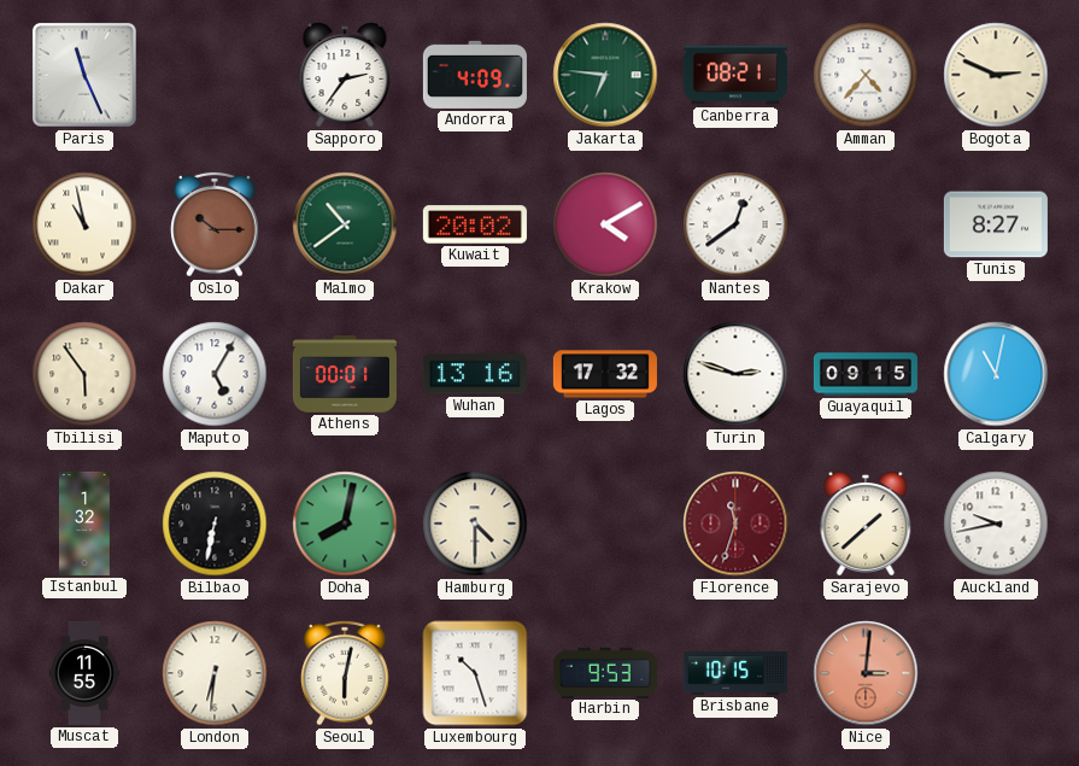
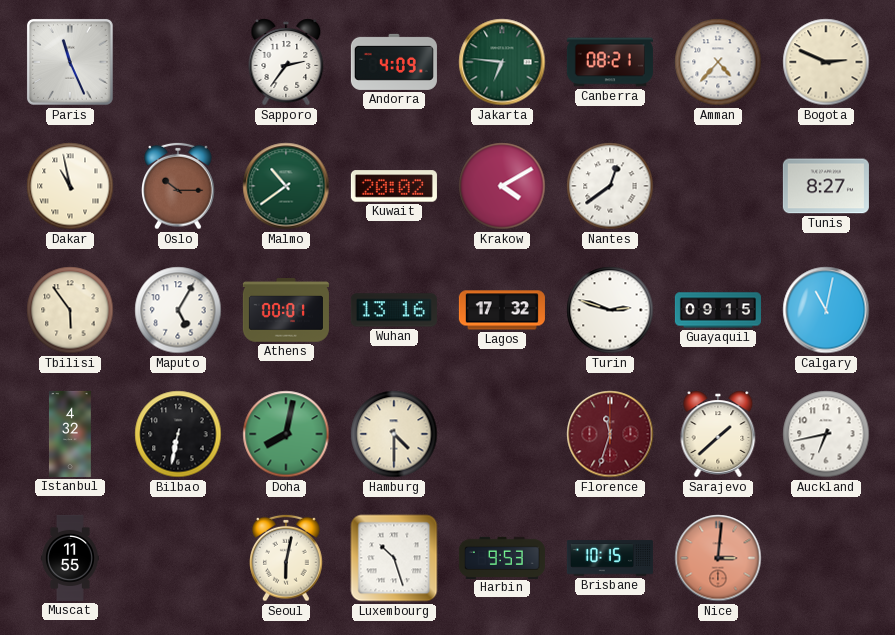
Istanbul: 1:32 -> 4:32 (70, 434)
Auckland: 9:43 -> 6:43 (826, 434)
London: 6:31 -> none (215, 673)
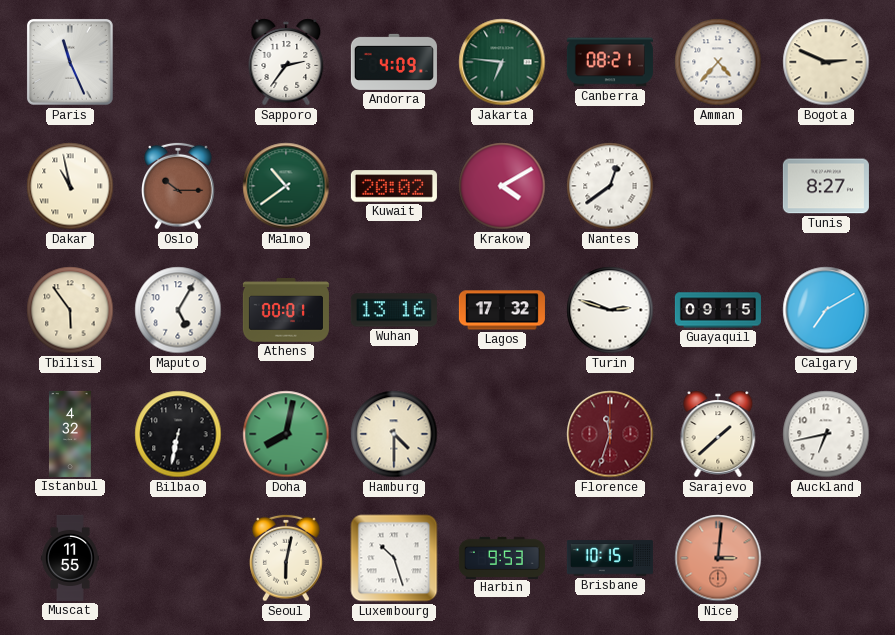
Calgary: 11:02 -> 7:10 (826, 310)
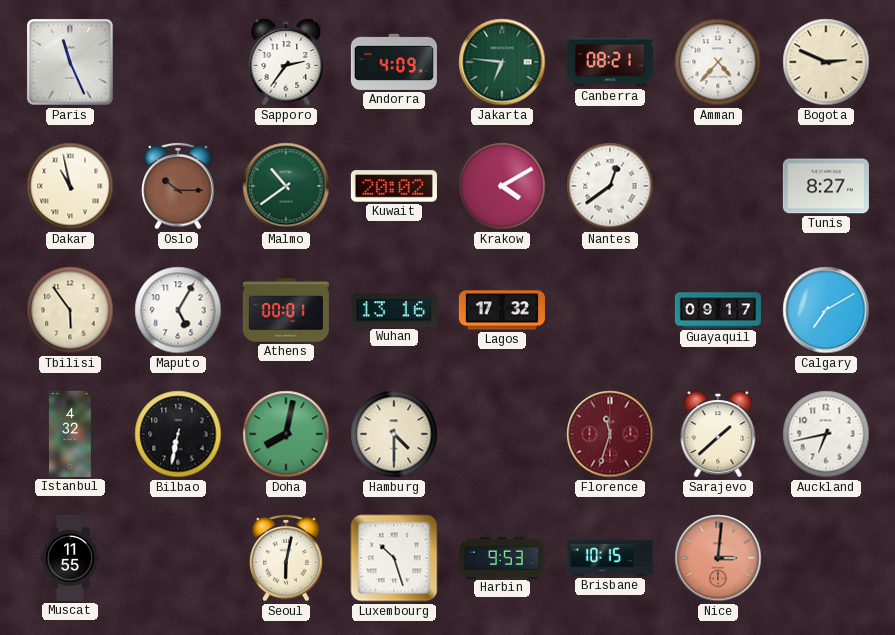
Turin: 2:48 -> none (610, 310)
Guayaquil: 09:15 -> 09:17 (718, 310)
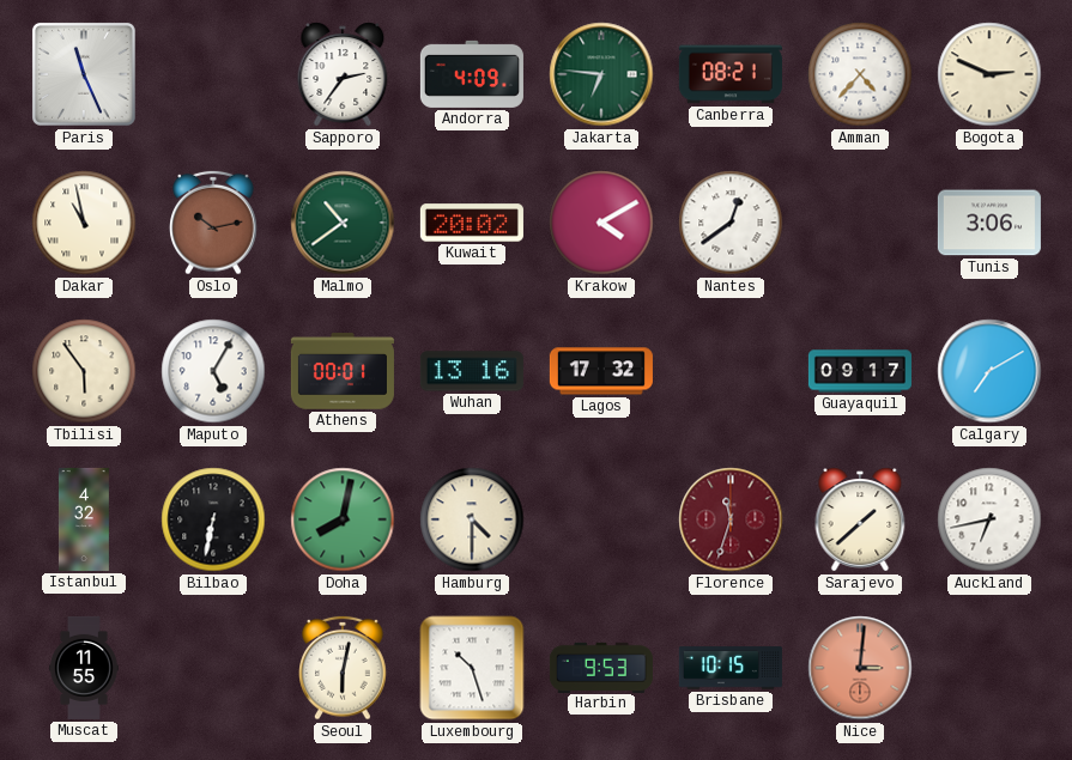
Oslo: 10:15 -> 10:13 (213, 223)
Tunis: 8:27 -> 3:06 (989, 223)
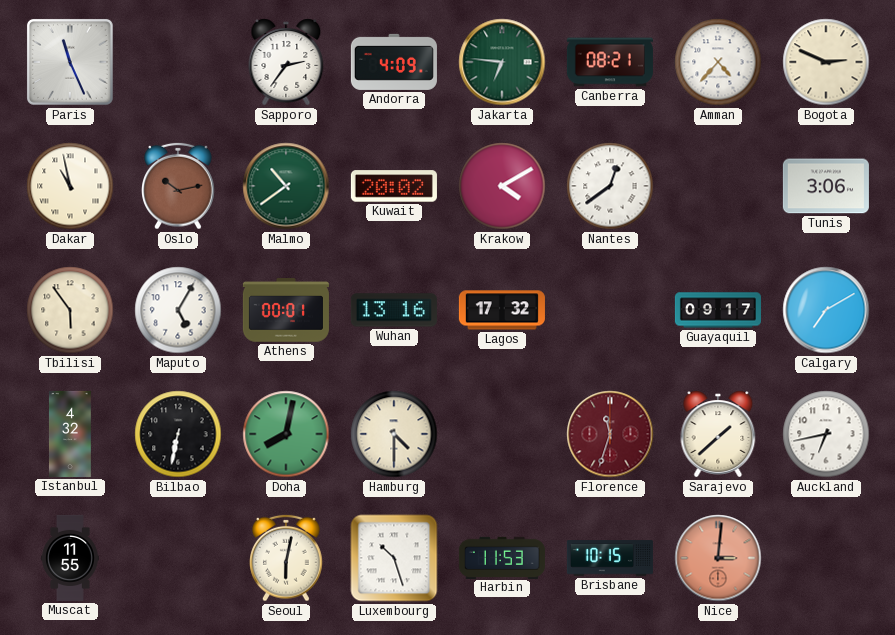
Harbin: 9:53 -> 11:53 (502, 557)
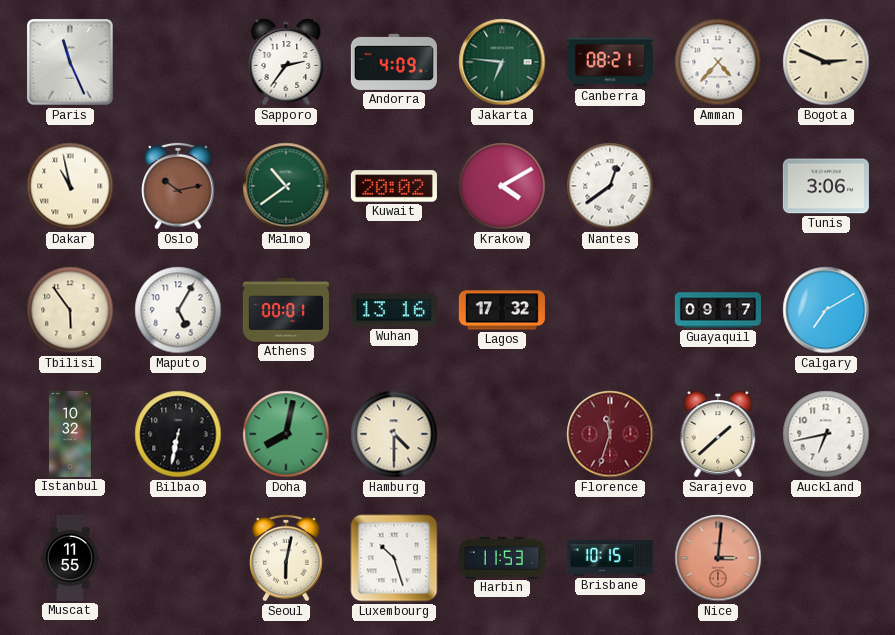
Istanbul: 4:32 -> 10:32 (70, 434)
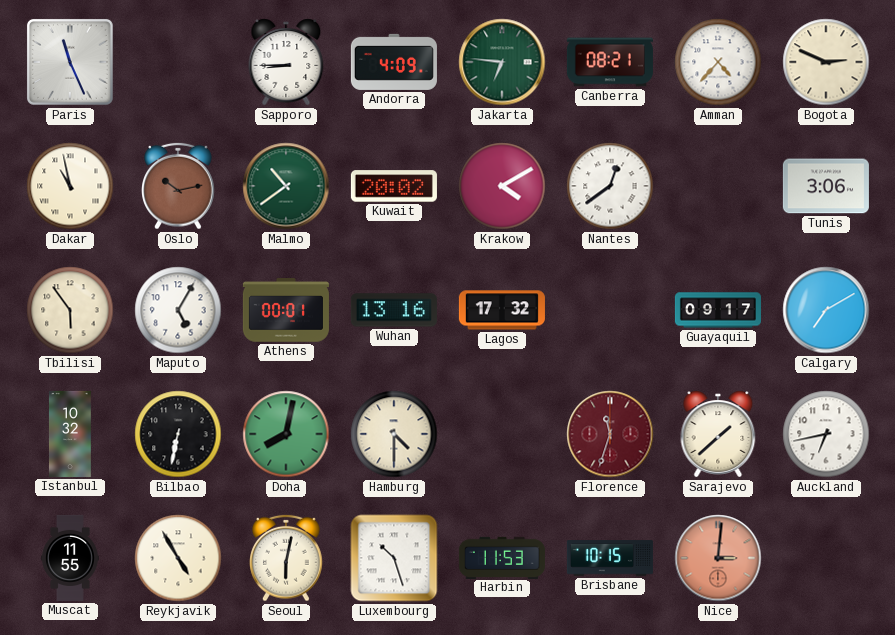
Sapporo: 2:36 -> 8:45 (286, 62)
Reykjavik: none -> 4:55 (178, 558)
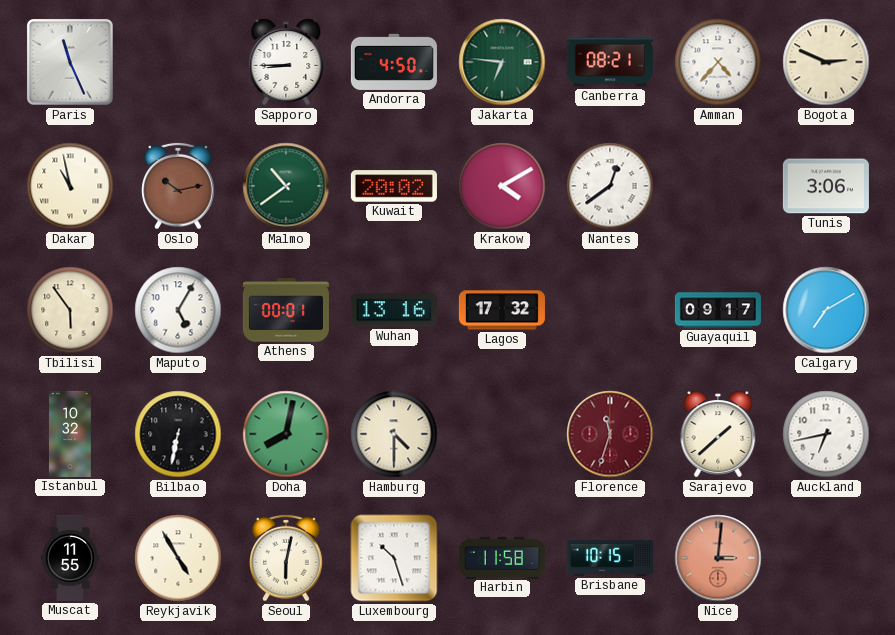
Andorra: 4:09 -> 4:50 (394, 62)
Harbin: 11:53 -> 11:58 (502, 557)
